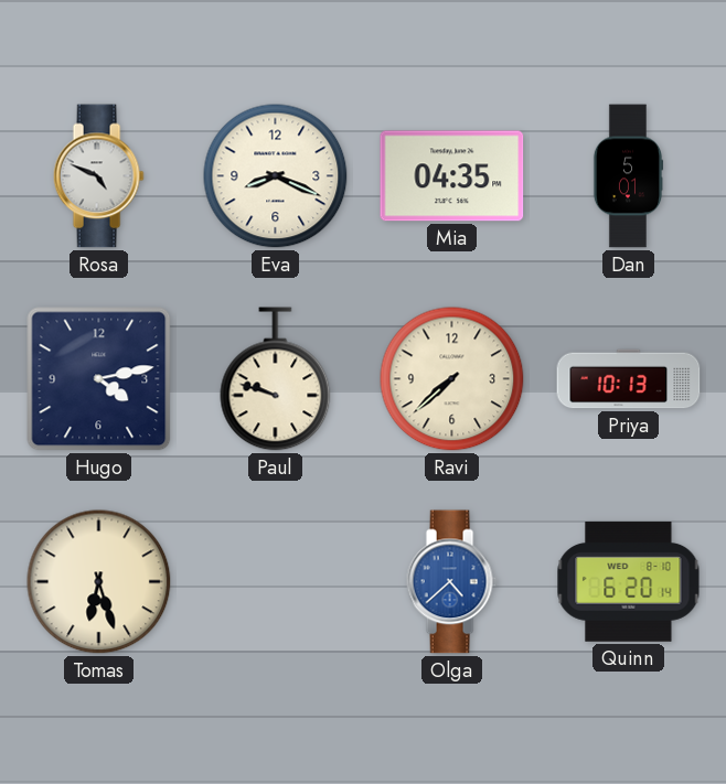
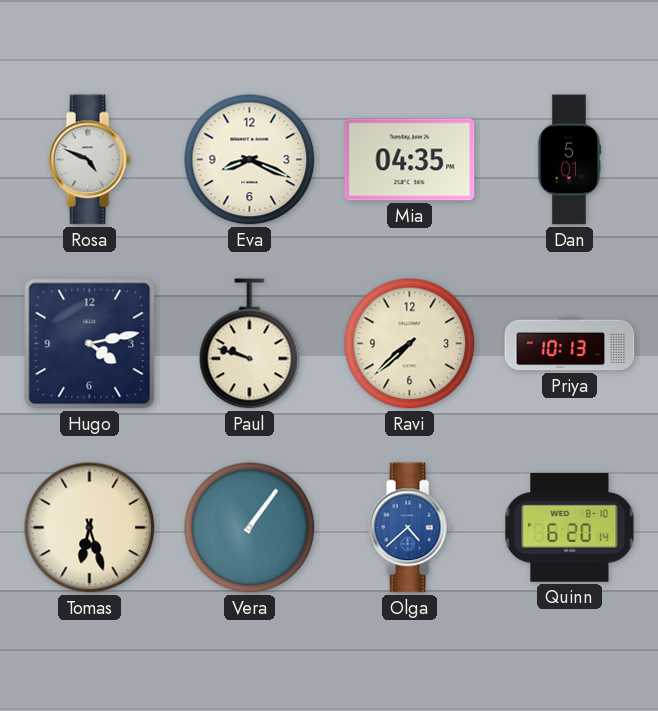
Vera: none -> 1:06 (250, 528)
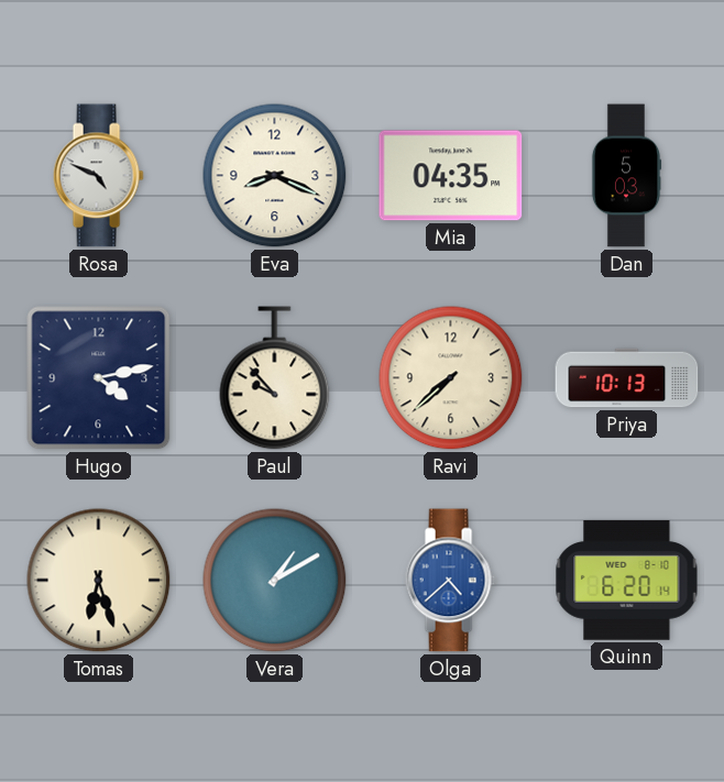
Dan: 5:01 -> 5:03 (626, 176)
Paul: 9:48 -> 9:53 (275, 378)
Vera: 1:06 -> 1:10 (275, 581)
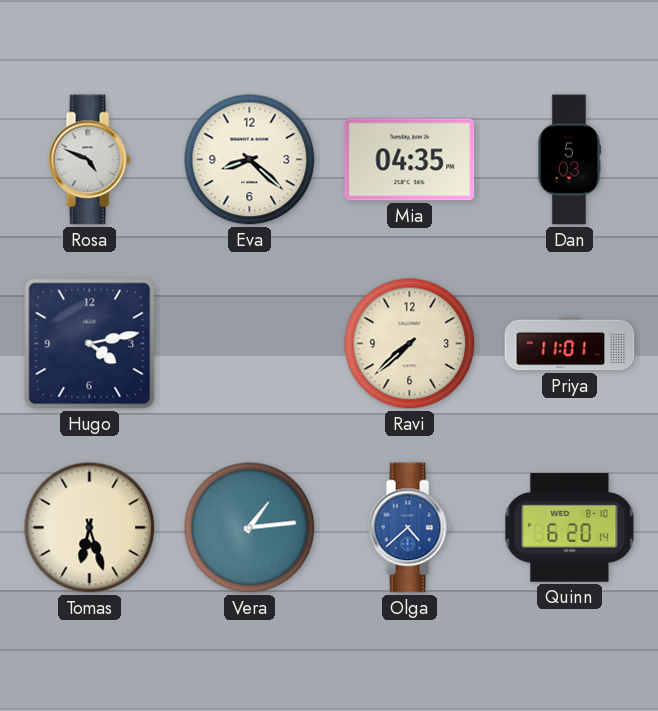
Eva: 8:19 -> 8:22 (250, 160)
Paul: 9:53 -> none (275, 378)
Priya: 10:13 -> 11:01 (570, 344)
Vera: 1:10 -> 1:14 (250, 528)
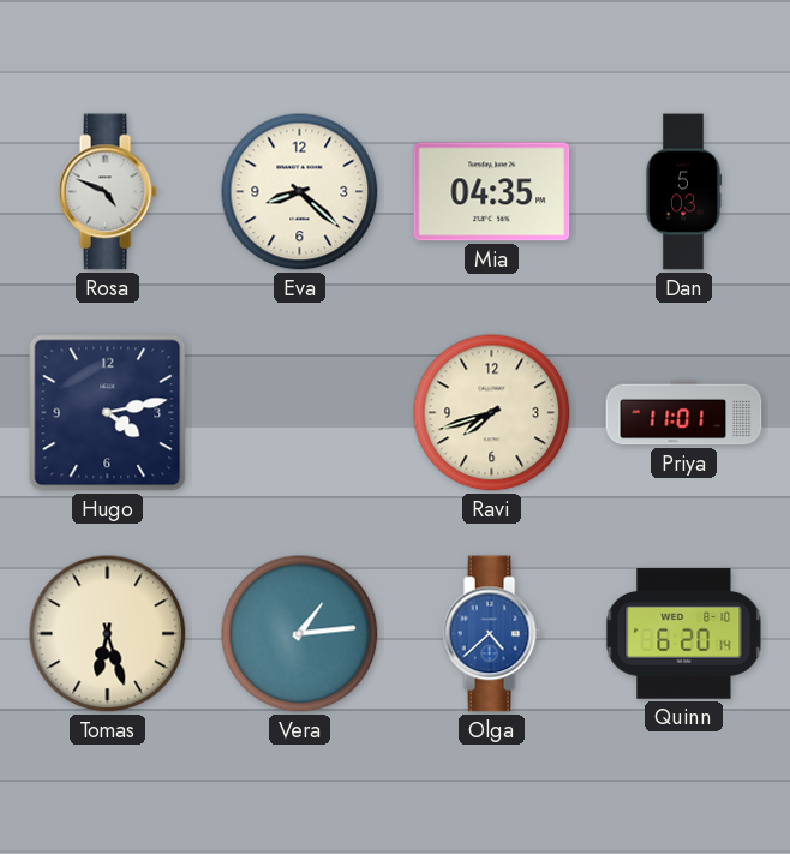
Ravi: 7:38 -> 7:42 (492, 413)
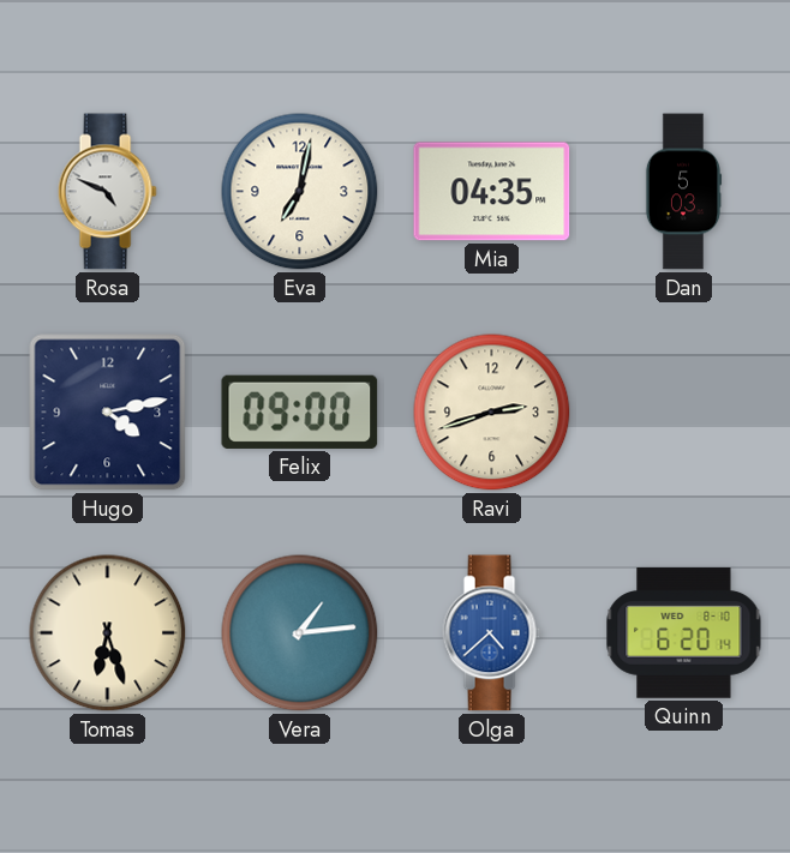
Eva: 8:22 -> 7:02 (300, 192)
Felix: none -> 09:00 (300, 412)
Ravi: 7:42 -> 2:42 (492, 413)
Priya: 11:01 -> none (684, 413)
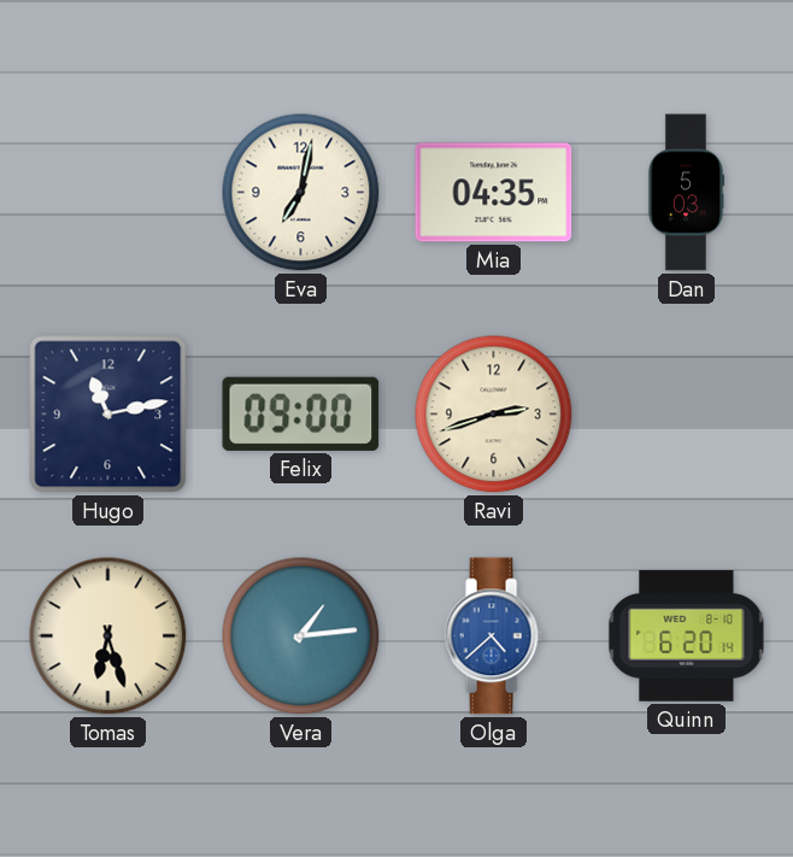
Rosa: 4:49 -> none (107, 192)
Hugo: 4:13 -> 11:13 (108, 415)
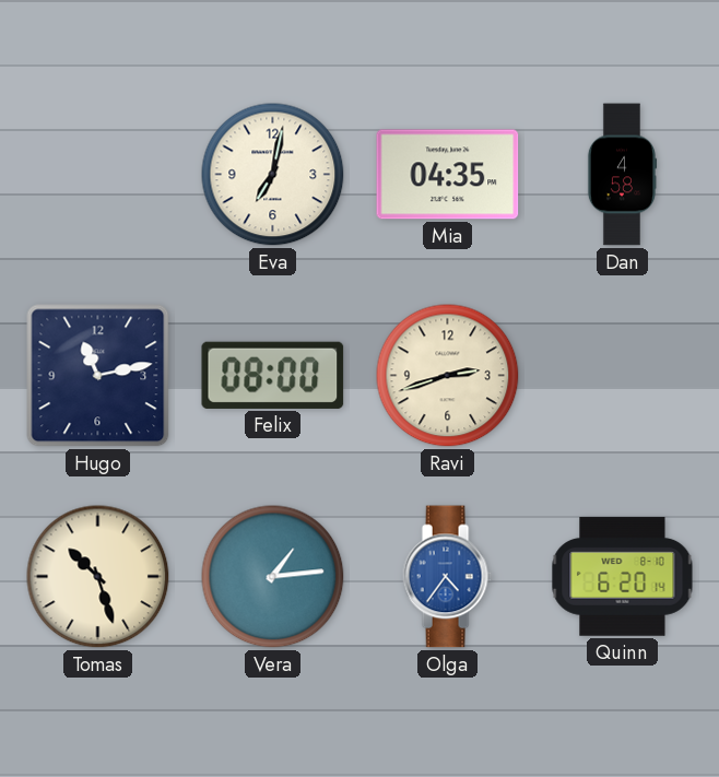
Dan: 5:03 -> 4:58 (622, 175)
Felix: 09:00 -> 08:00 (273, 375)
Tomas: 6:27 -> 10:27 (98, 577)
Olga: 4:38 -> 4:36 (447, 577)
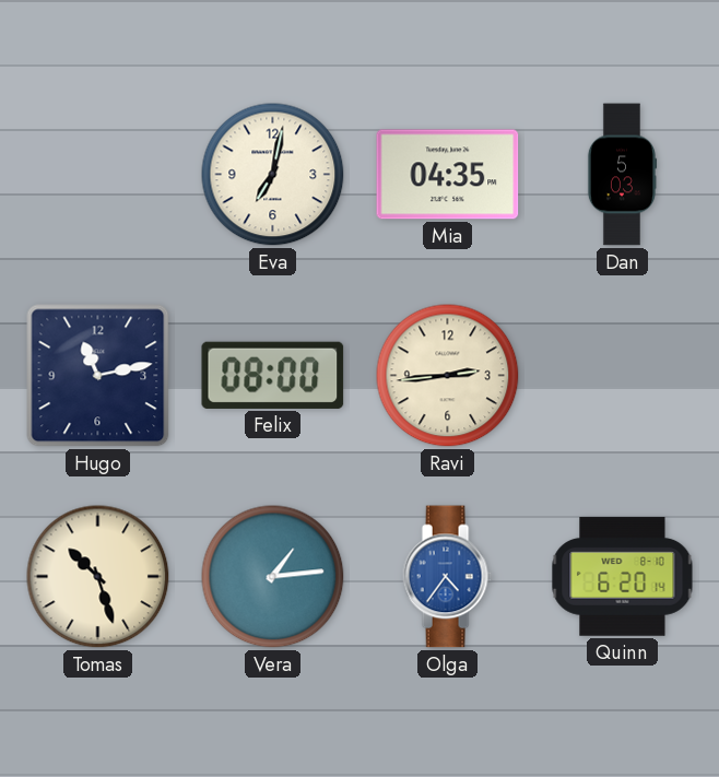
Dan: 4:58 -> 5:03 (622, 175)
Ravi: 2:42 -> 2:44 (448, 376)
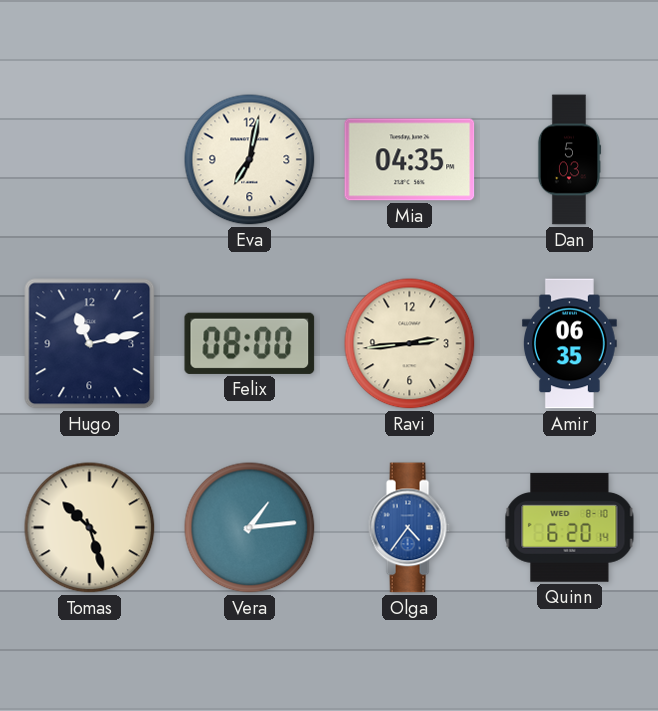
Amir: none -> 06:35 (569, 344)
